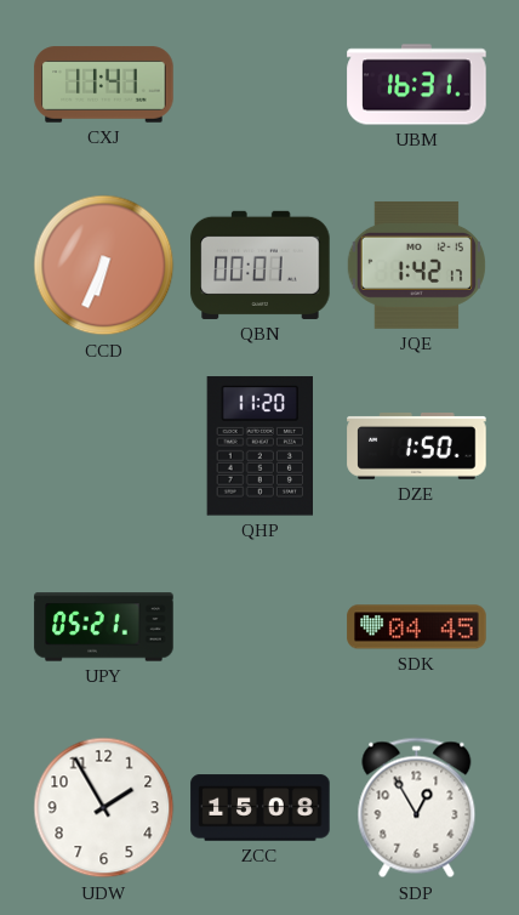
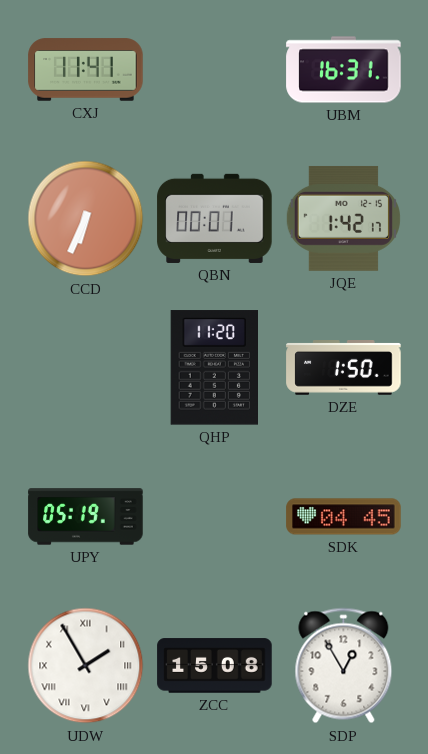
UPY: 05:21 -> 05:19 (86, 517)
UDW numerals: Arabic -> Roman (86, 666)
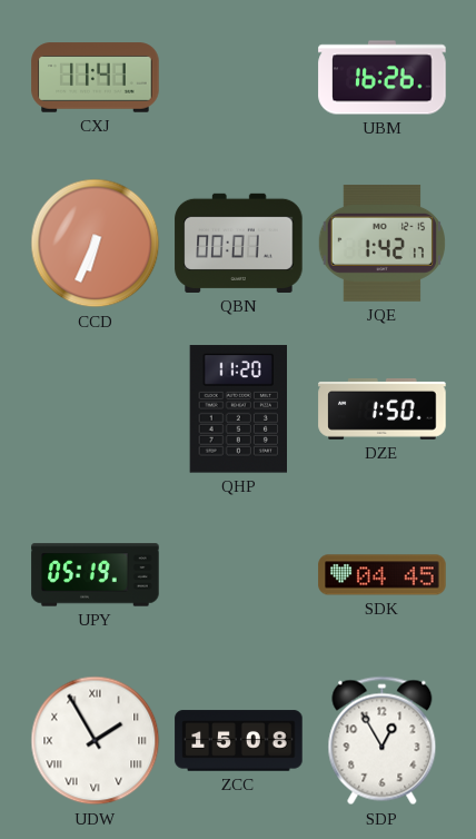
UBM: 16:31 -> 16:26 (383, 78)
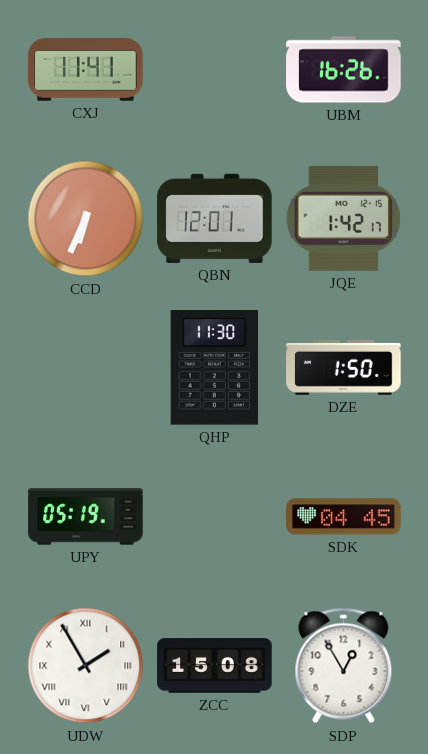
QBN: 00:01 -> 12:01 (215, 218)
QHP: 11:20 -> 11:30 (214, 368)
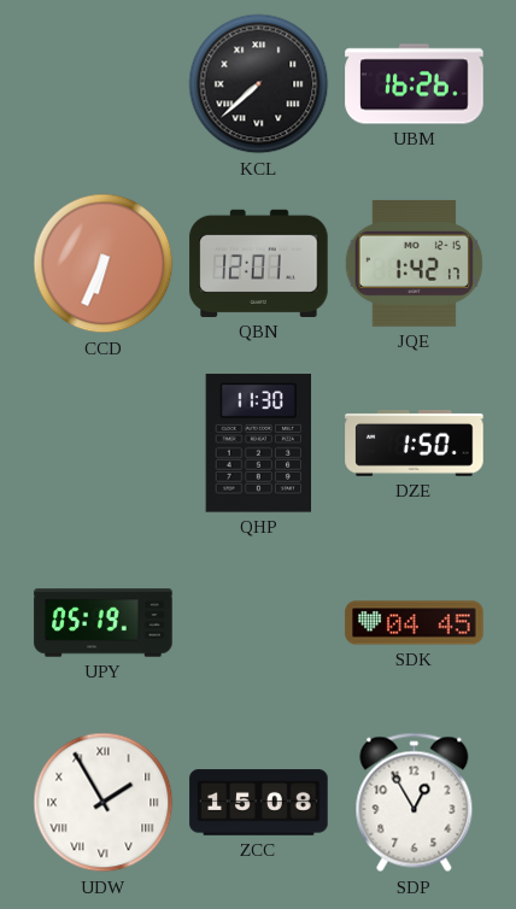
CXJ: 11:41 -> none (86, 70)
KCL: none -> 7:38 (259, 84)
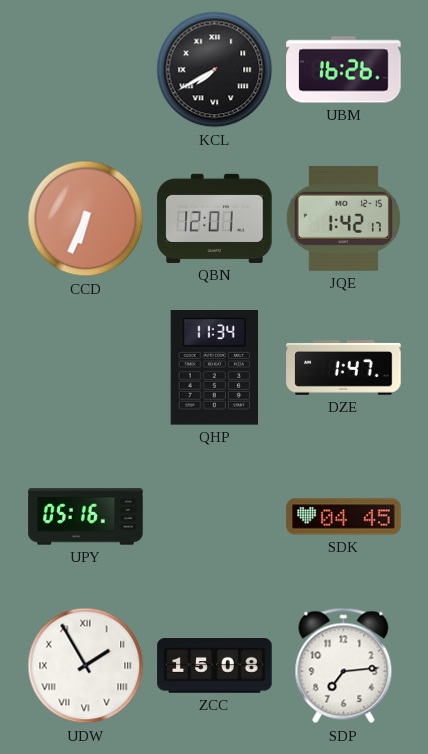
KCL: 7:38 -> 7:40 (215, 70)
QHP: 11:30 -> 11:34 (214, 368)
DZE: 1:50 -> 1:47 (344, 368)
UPY: 05:19 -> 05:16 (86, 517)
SDP: 12:55 -> 7:14 (344, 666)
